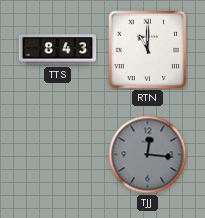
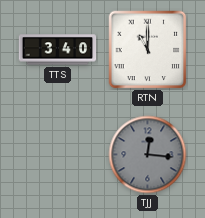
TTS: 8:43 -> 3:40 (58, 50)
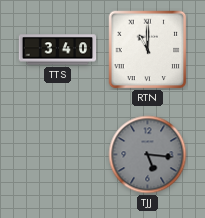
TJJ: 12:16 -> 5:16 (148, 155)
